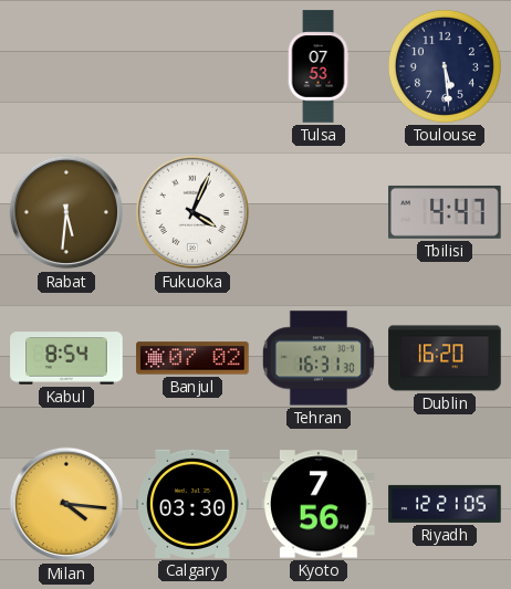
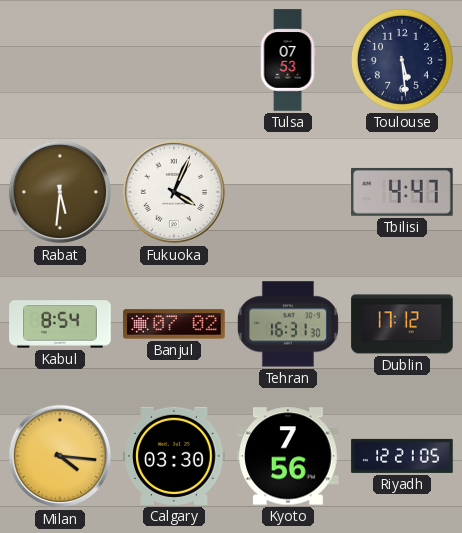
Dublin: 16:20 -> 17:12 (402, 324)
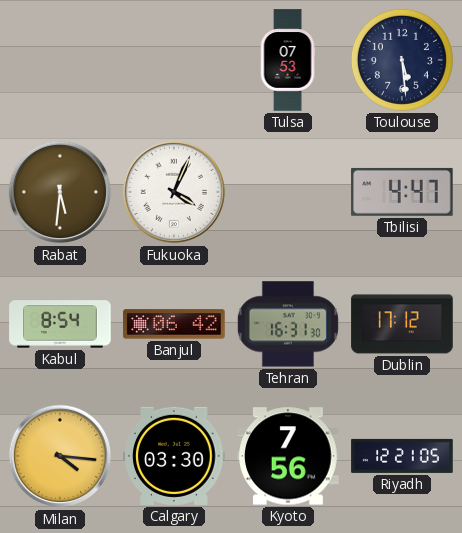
Banjul: 07:02 -> 06:42 (174, 324)
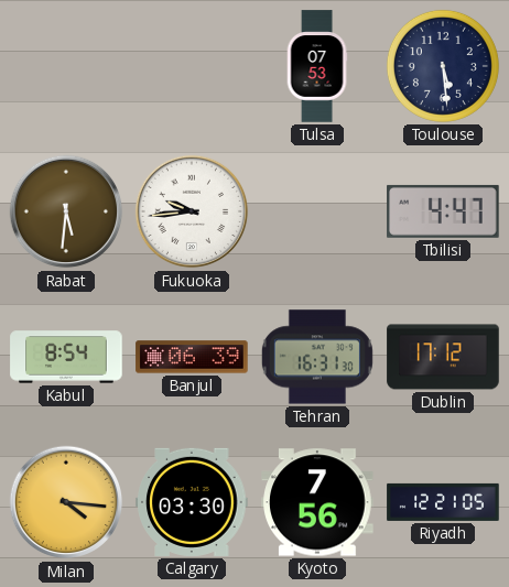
Fukuoka: 4:04 -> 9:44 (192, 211)
Banjul: 06:42 -> 06:39 (192, 357)
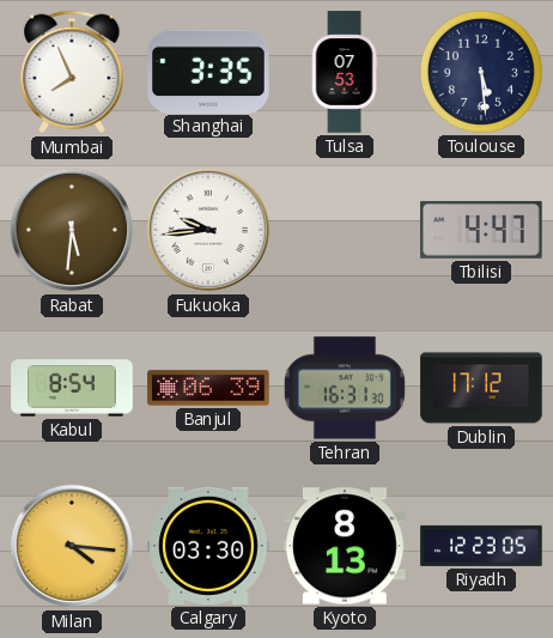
Mumbai: none -> 7:56 (72, 72)
Shanghai: none -> 3:35 (208, 71)
Kyoto: 7:56 -> 8:13 (345, 546)
Riyadh: 12:21 -> 12:23 (481, 546)
